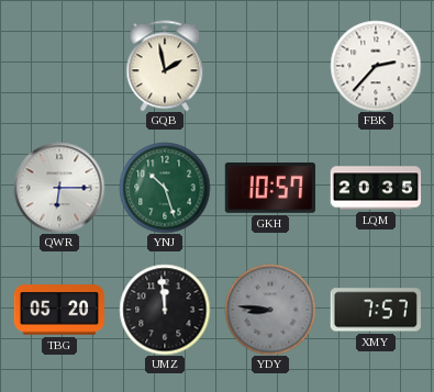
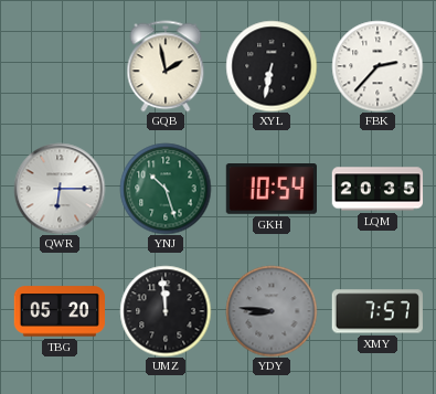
XYL: none -> 6:32 (272, 66)
GKH: 10:57 -> 10:54 (270, 190)
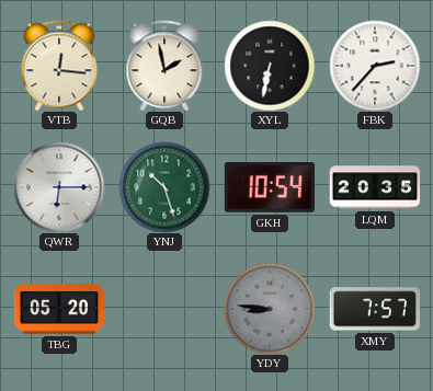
VTB: none -> 12:16 (59, 66)
UMZ: 11:59 -> none (166, 311)
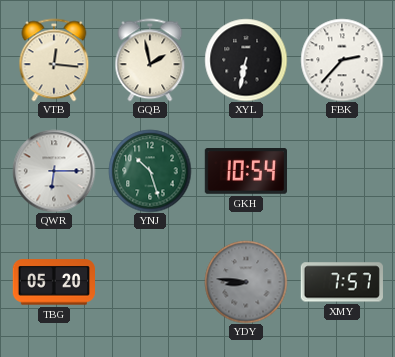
LQM: 20:35 -> none (375, 187)
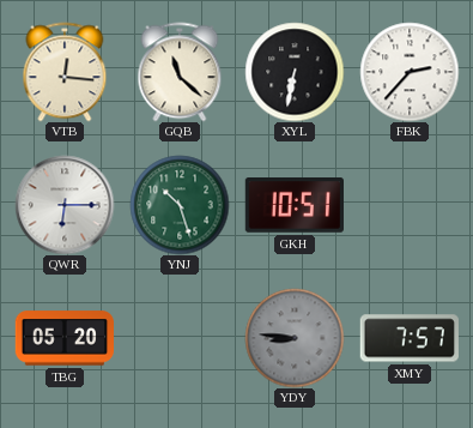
GQB: 1:58 -> 11:22 (180, 72)
GKH: 10:54 -> 10:51 (293, 206)
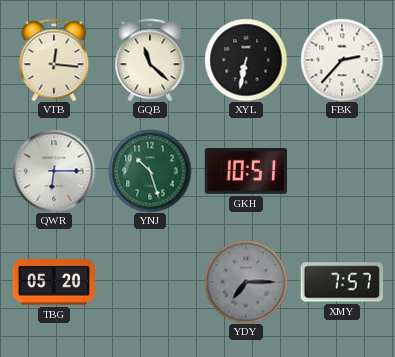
YDY: 8:46 -> 7:15 (246, 282)
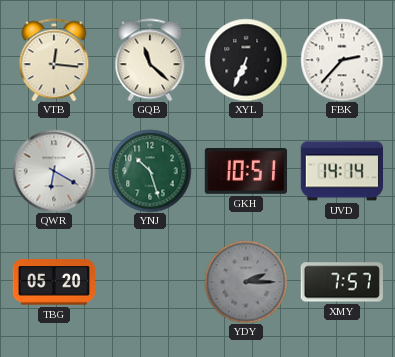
XYL: 6:32 -> 6:34 (246, 60)
QWR: 6:15 -> 6:20 (54, 171)
UVD: none -> 14:14 (341, 171)
YDY: 7:15 -> 2:15 (246, 282)
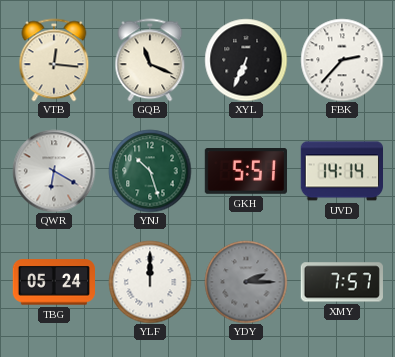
GQB: 11:22 -> 11:19 (150, 60)
GKH: 10:51 -> 5:51 (245, 172)
TBG: 05:20 -> 05:24 (53, 282)
YLF: none -> 12:00 (150, 282)
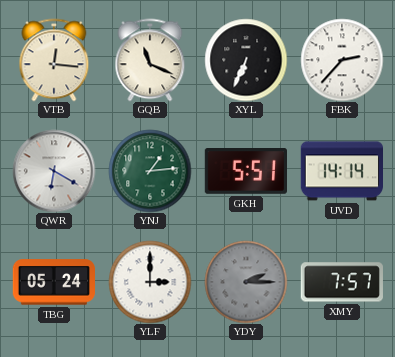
YNJ: 10:27 -> 1:14 (150, 171)
YLF: 12:00 -> 3:00 (150, 282)
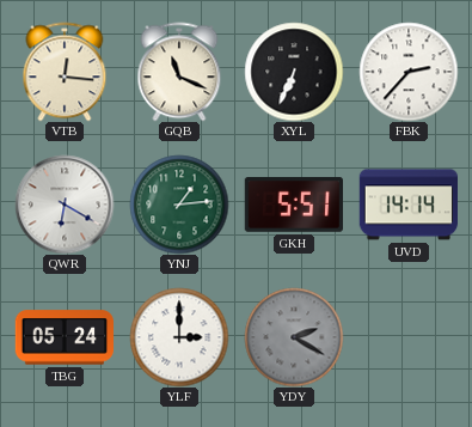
YDY: 2:15 -> 2:20 (294, 337)
XMY: 7:57 -> none (341, 282)
